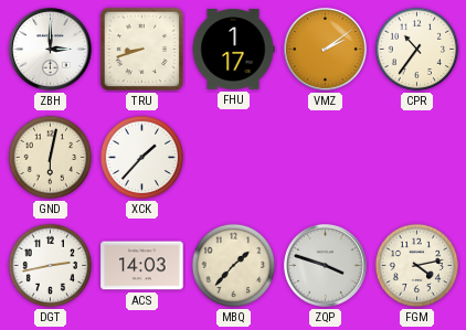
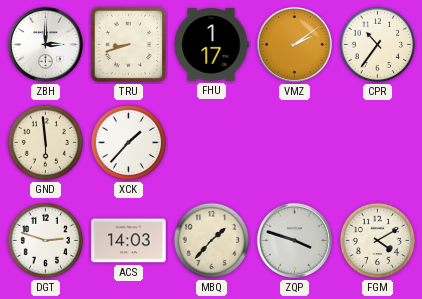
GND: 6:02 -> 5:59 (46, 143)
DGT: 2:43 -> 2:48 (46, 241)
FGM: 4:13 -> 4:10 (378, 241)
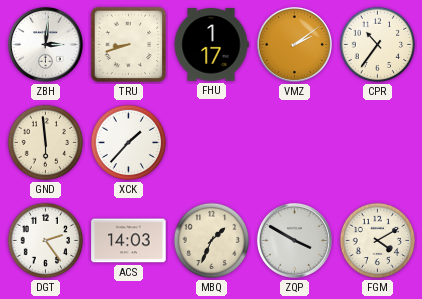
ZBH: 3:00 -> 3:01 (45, 44)
DGT: 2:48 -> 2:24 (46, 241)
MBQ: 1:37 -> 1:34 (212, 241)
ZQP: 3:48 -> 3:50 (294, 240)
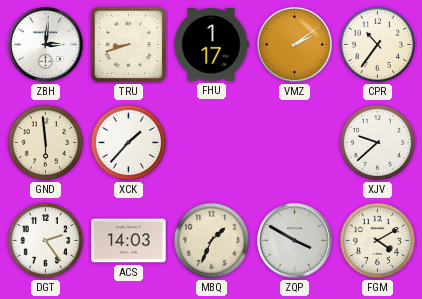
XJV: none -> 9:38 (378, 143)
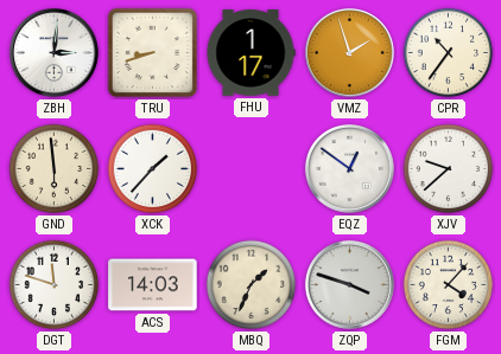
VMZ: 2:09 -> 1:57 (349, 52)
EQZ: none -> 12:51 (349, 168)
DGT: 2:24 -> 11:48 (55, 285)
ZQP: 3:50 -> 3:48 (349, 284)
FGM: 4:10 -> 4:07 (449, 285)
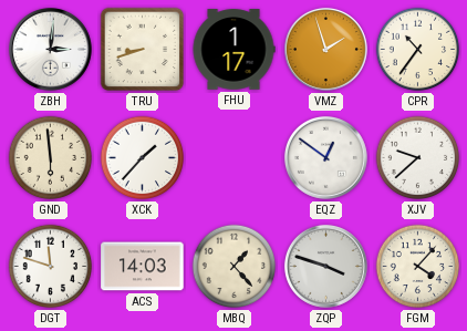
MBQ: 1:34 -> 1:23 (235, 267)
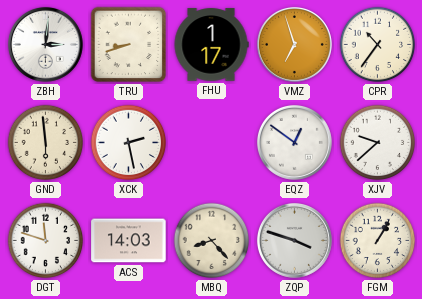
VMZ: 1:57 -> 6:57 (294, 44)
XCK: 1:37 -> 2:28 (129, 143)
MBQ: 1:23 -> 8:23 (212, 241)
FGM: 4:07 -> 1:05 (378, 241)
